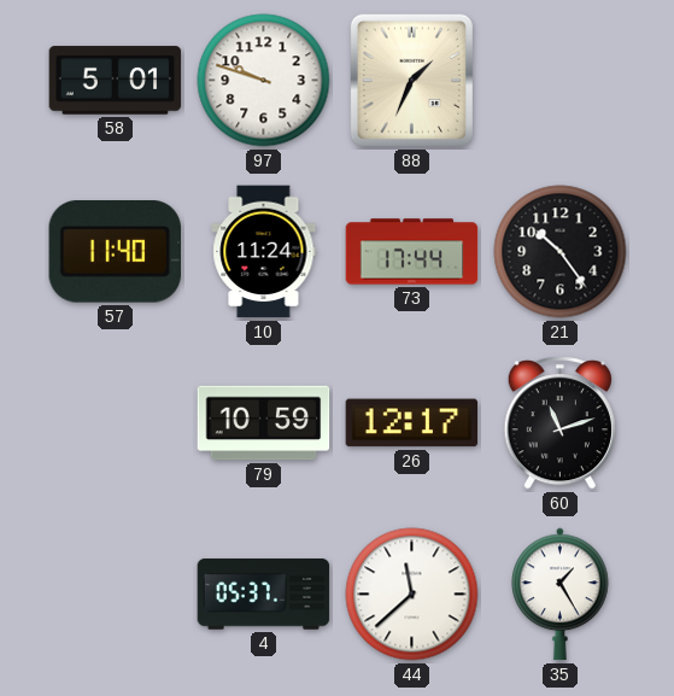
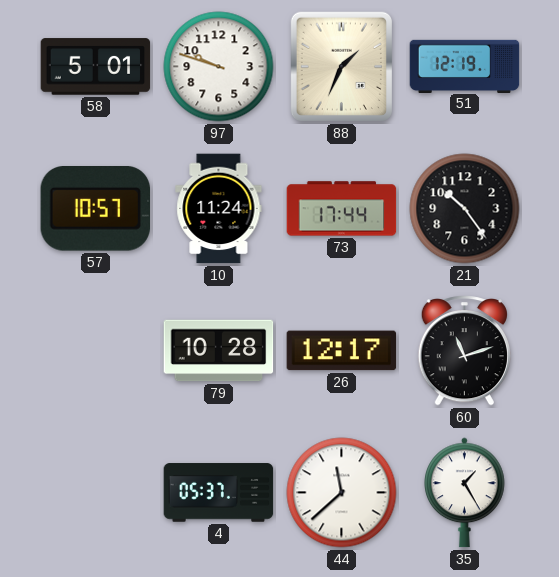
51: none -> 12:19 (465, 66)
57: 11:40 -> 10:57 (95, 209)
79: 10:59 -> 10:28 (219, 351)
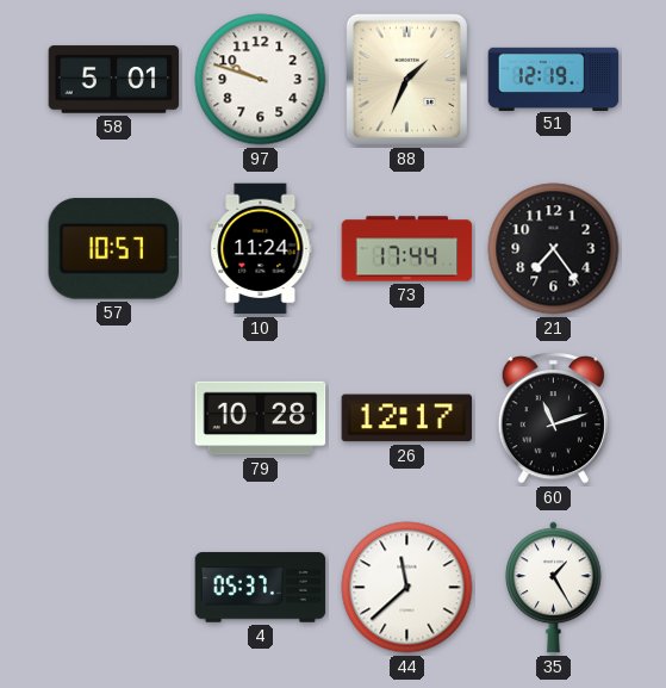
21: 10:24 -> 7:24 (554, 249)
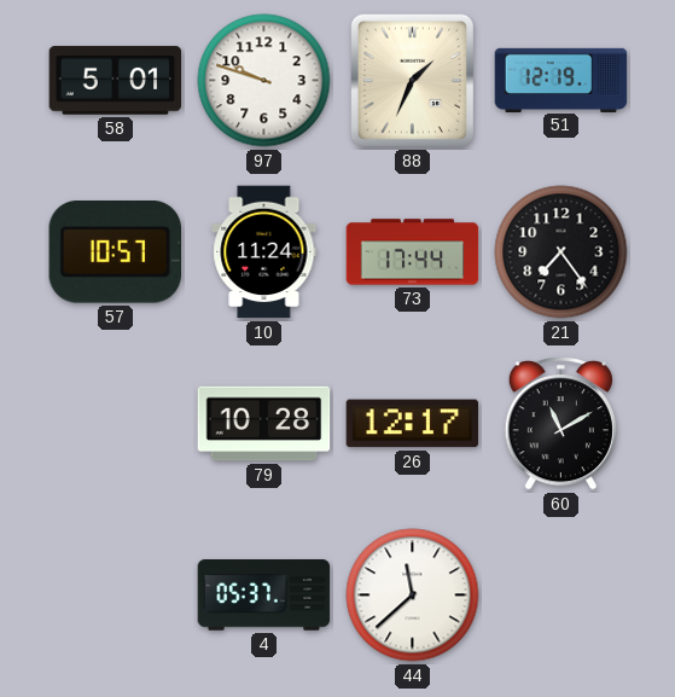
60: 11:12 -> 11:10 (560, 424)
35: 1:25 -> none (554, 588)
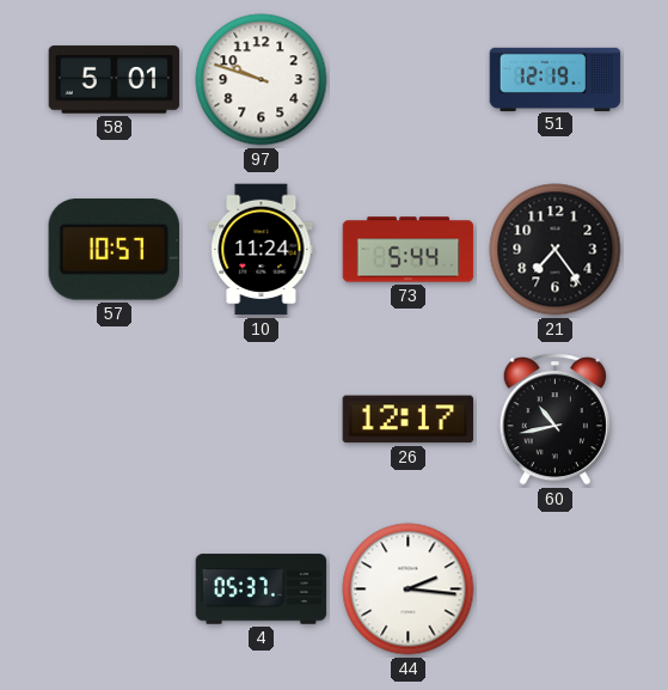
88: 1:34 -> none (412, 80)
73: 17:44 -> 5:44 (409, 250)
79: 10:28 -> none (264, 424)
60: 11:10 -> 10:43 (554, 420)
44: 11:38 -> 2:16 (409, 590)
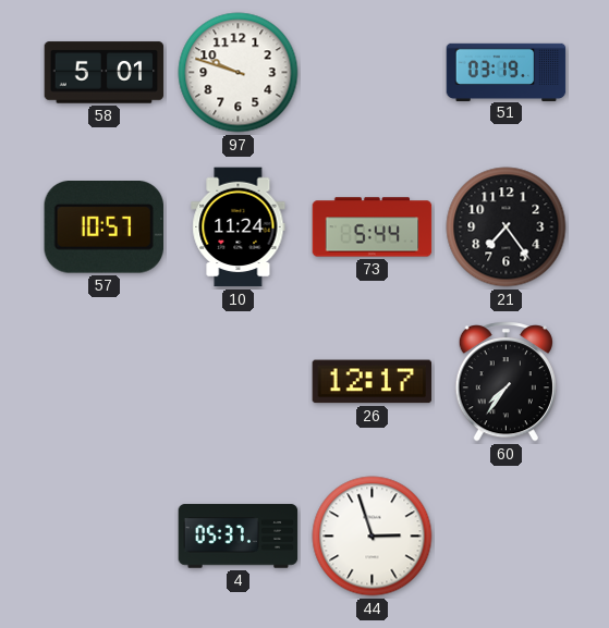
51: 12:19 -> 03:19 (507, 72)
60: 10:43 -> 7:36 (506, 382)
44: 2:16 -> 2:57 (373, 537)
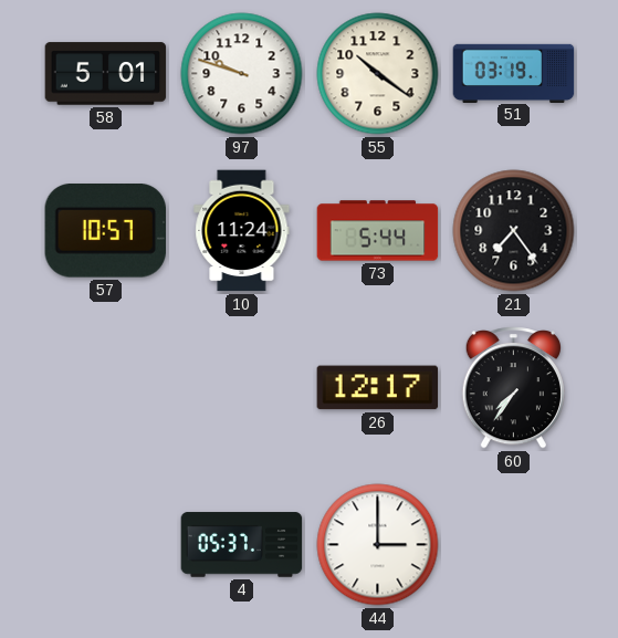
55: none -> 10:21 (378, 74)
44: 2:57 -> 3:00 (378, 545)
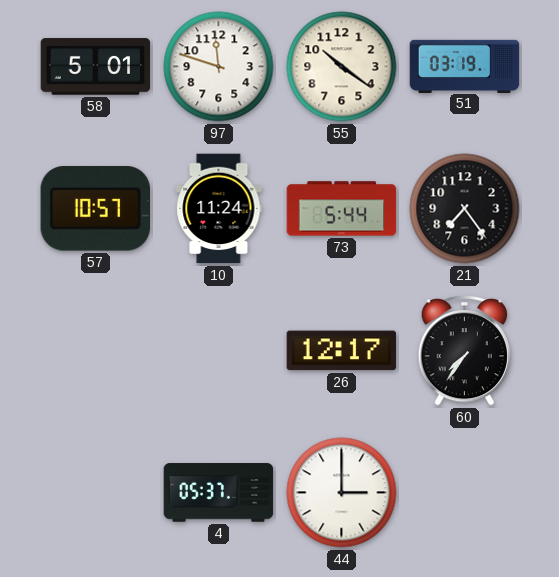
97: 9:48 -> 11:48 (219, 67)
